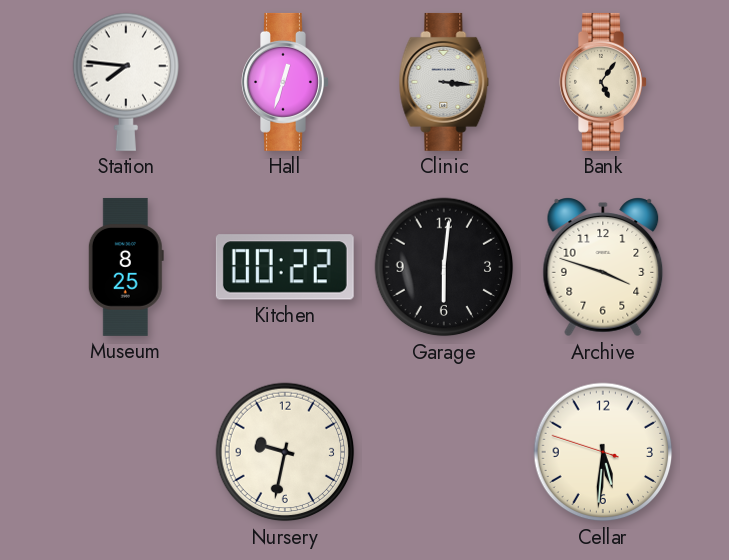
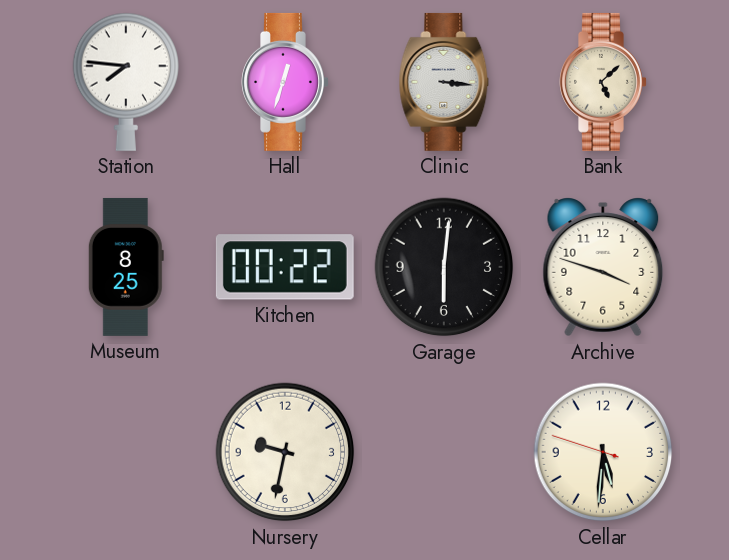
Bank: 5:06 -> 5:08 (603, 82)
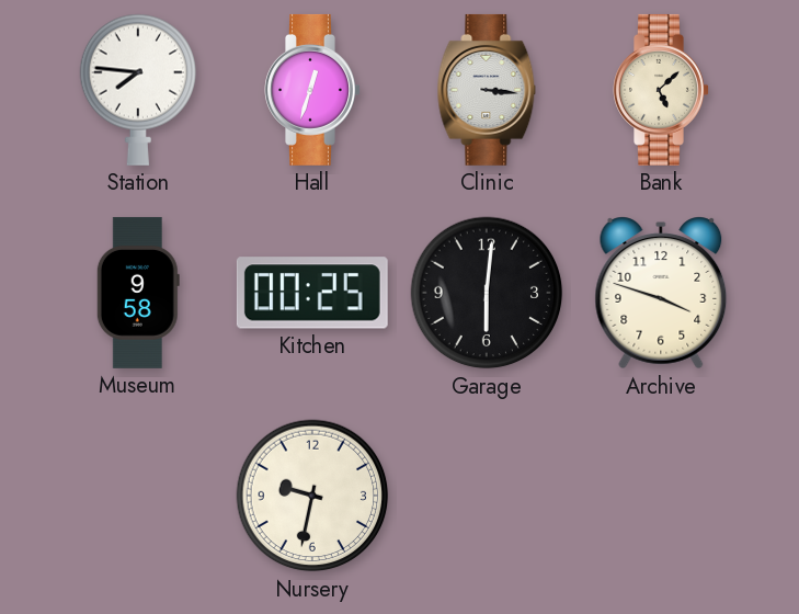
Museum: 8:25 -> 9:58 (138, 293)
Kitchen: 00:22 -> 00:25 (312, 293)
Cellar: 5:30 -> none (603, 452)
